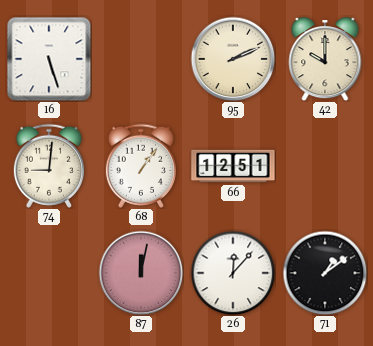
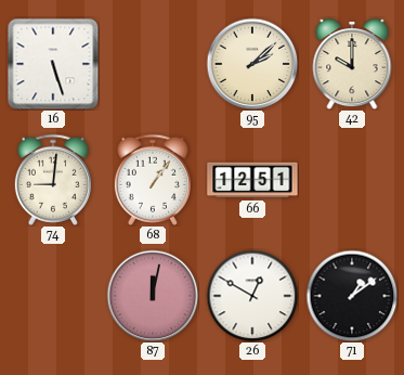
95: 2:11 -> 2:08 (252, 64)
26: 12:07 -> 12:50 (252, 296)
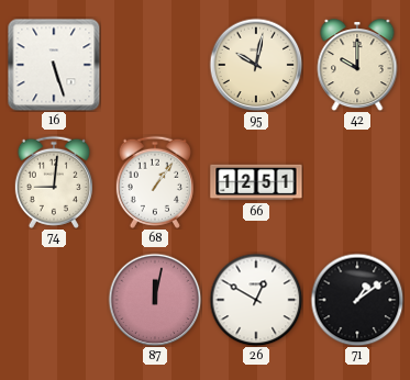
95: 2:08 -> 10:02 (256, 65)
